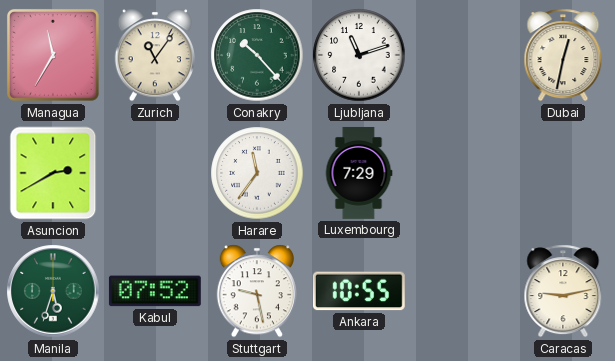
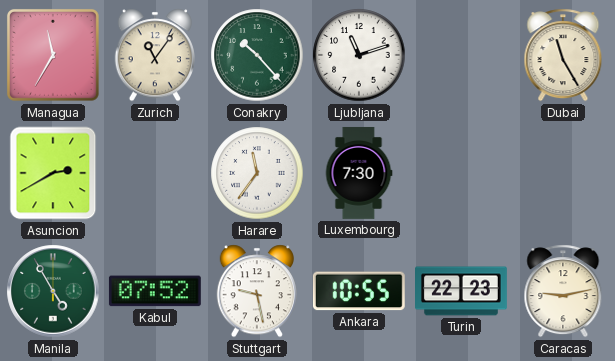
Dubai: 12:32 -> 11:25 (563, 55)
Luxembourg: 7:29 -> 7:30 (359, 173)
Manila: 5:33 -> 4:55 (53, 291)
Turin: none -> 22:23 (462, 291)
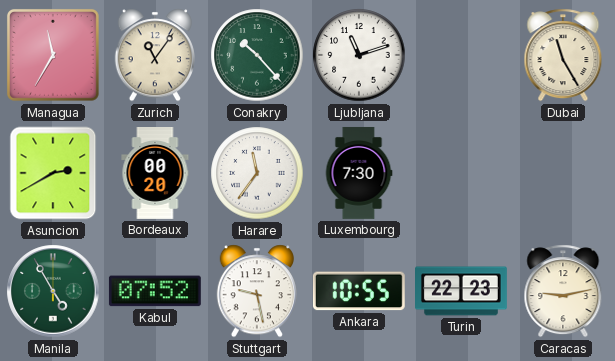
Bordeaux: none -> 00:20 (155, 174)
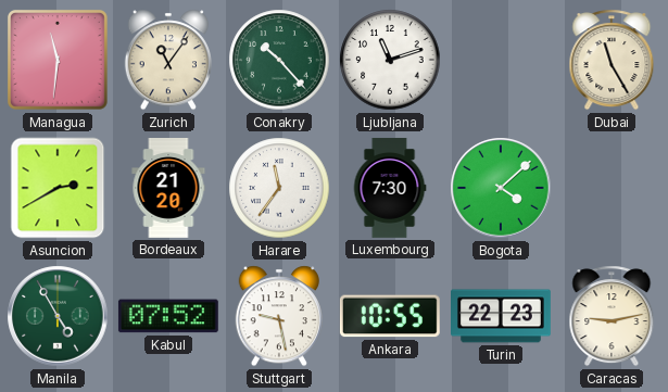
Managua: 11:35 -> 11:31 (58, 60)
Bordeaux: 00:20 -> 21:20 (168, 189)
Bogota: none -> 4:08 (501, 188)
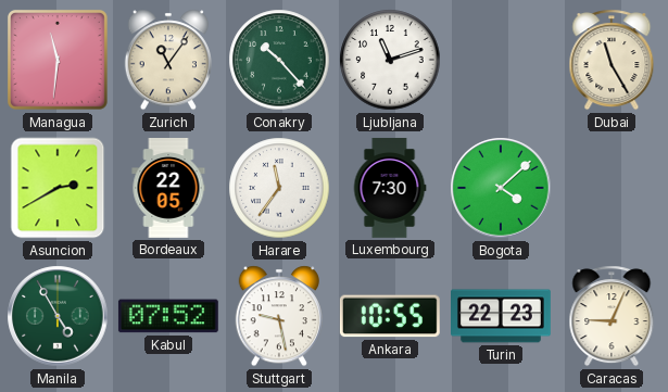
Bordeaux: 21:20 -> 22:05 (168, 189)
Caracas: 9:13 -> 9:04 (612, 316)
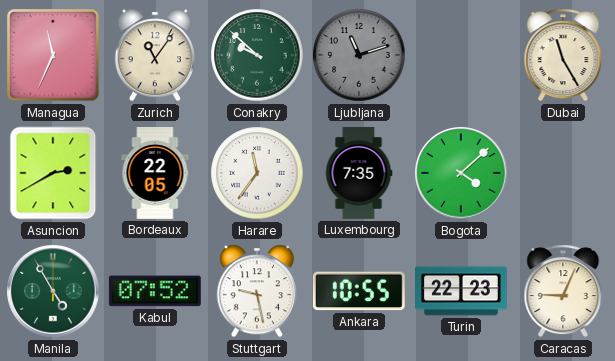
Managua: 11:31 -> 11:34 (53, 55)
Conakry: 10:23 -> 9:52 (257, 55)
Ljubljana dial: white -> grey (359, 55)
Luxembourg: 7:30 -> 7:35 (359, 173)
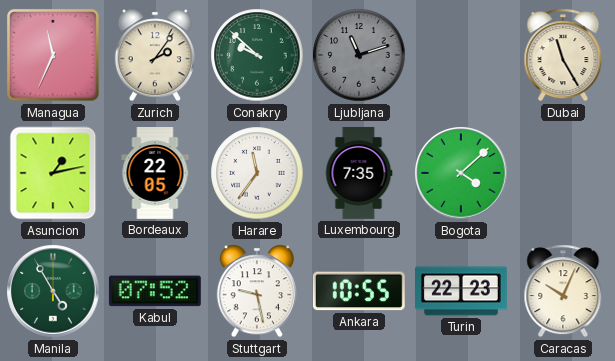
Zurich: 11:06 -> 2:06 (155, 55)
Asuncion: 2:40 -> 1:13 (53, 173)
Caracas: 9:04 -> 10:04 (563, 291)
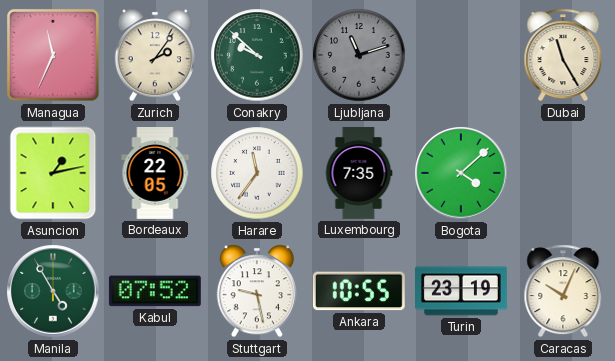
Turin: 22:23 -> 23:19 (462, 291)
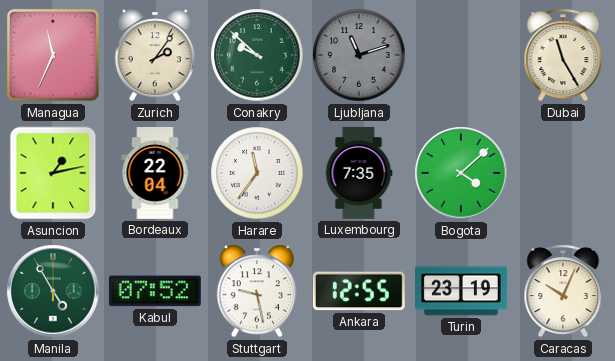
Bordeaux: 22:05 -> 22:04 (155, 174)
Ankara: 10:55 -> 12:55 (359, 291)
